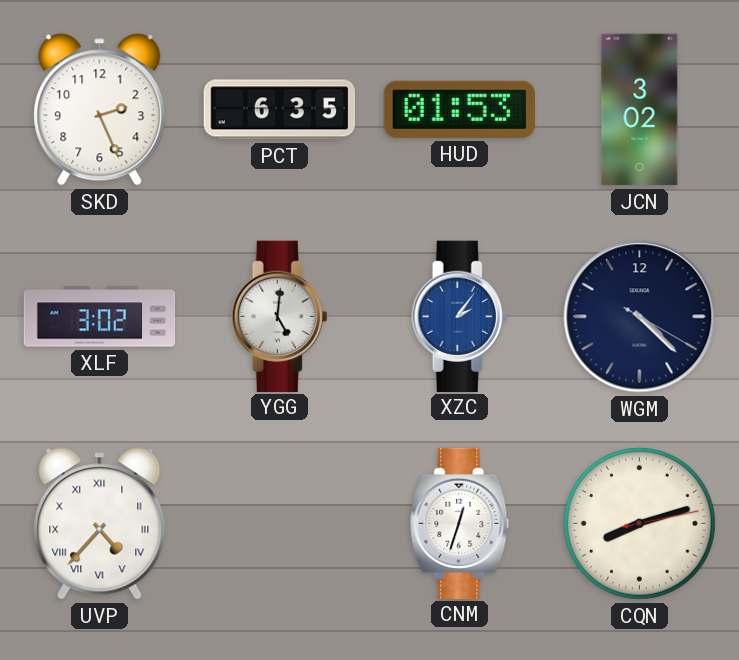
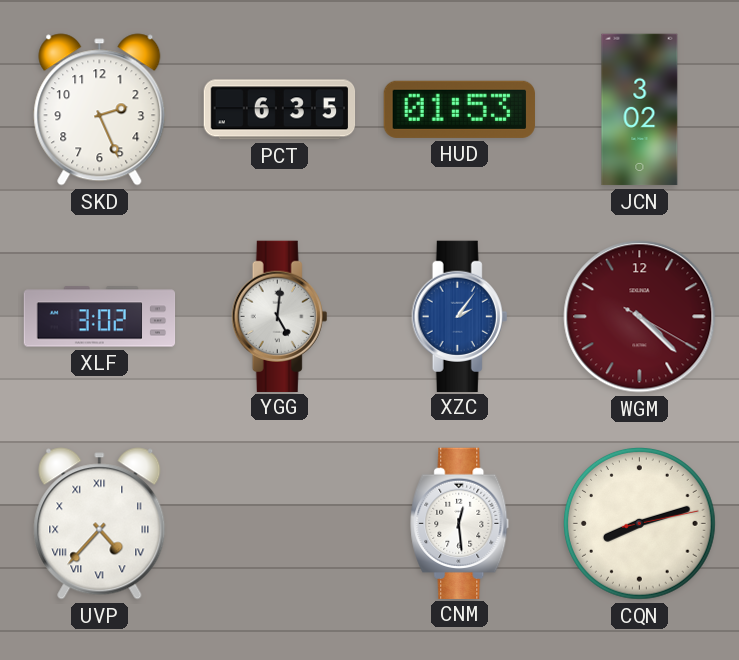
WGM dial: navy -> burgundy (640, 317)
CNM: 12:33 -> 12:29 (460, 523)
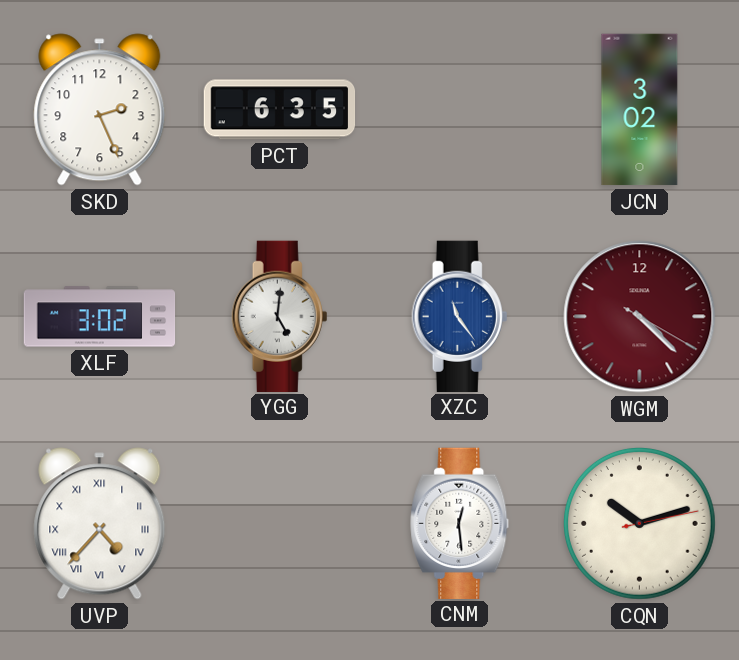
HUD: 01:53 -> none (459, 109)
XZC: 2:06 -> 11:24 (460, 316)
CQN: 8:12 -> 10:12 (639, 523)
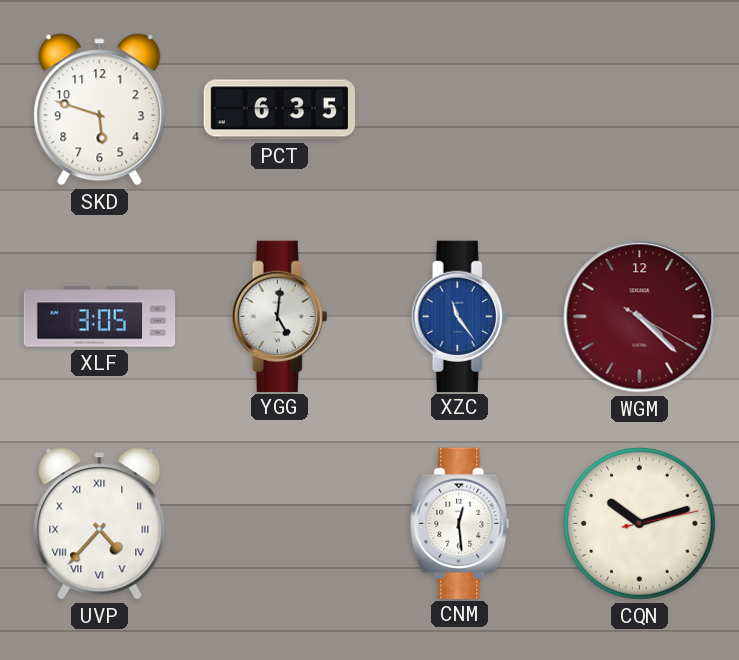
SKD: 2:26 -> 5:48 (100, 110)
JCN: 3:02 -> none (640, 110)
XLF: 3:02 -> 3:05 (100, 317)
